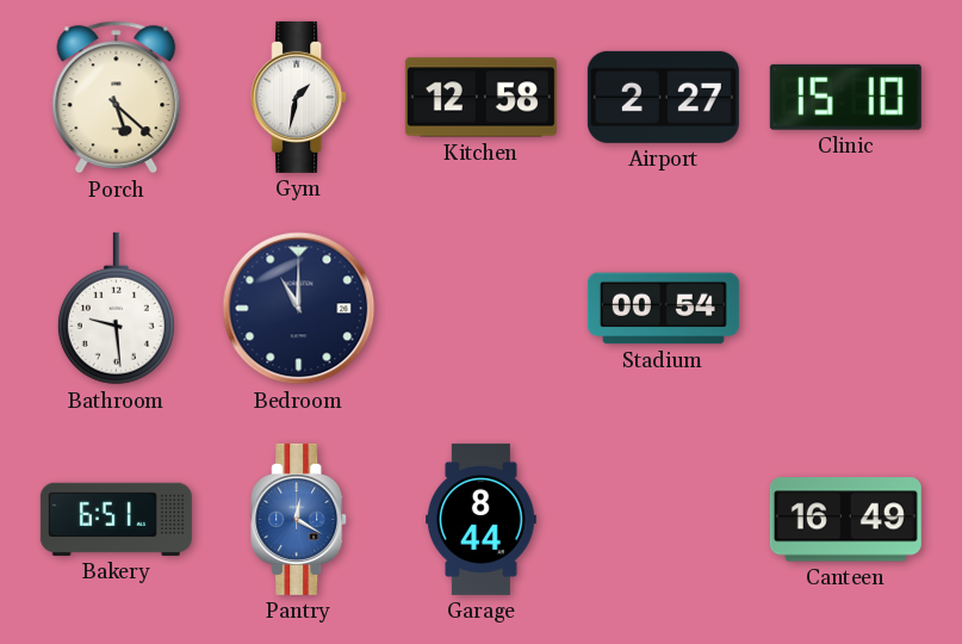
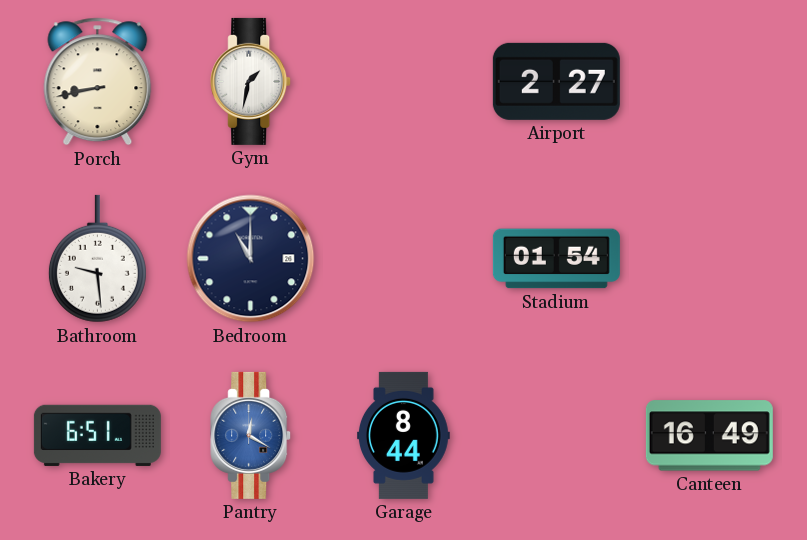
Porch: 5:22 -> 8:43 (98, 82)
Kitchen: 12:58 -> none (480, 98)
Clinic: 15:10 -> none (845, 97)
Stadium: 00:54 -> 01:54 (556, 259)
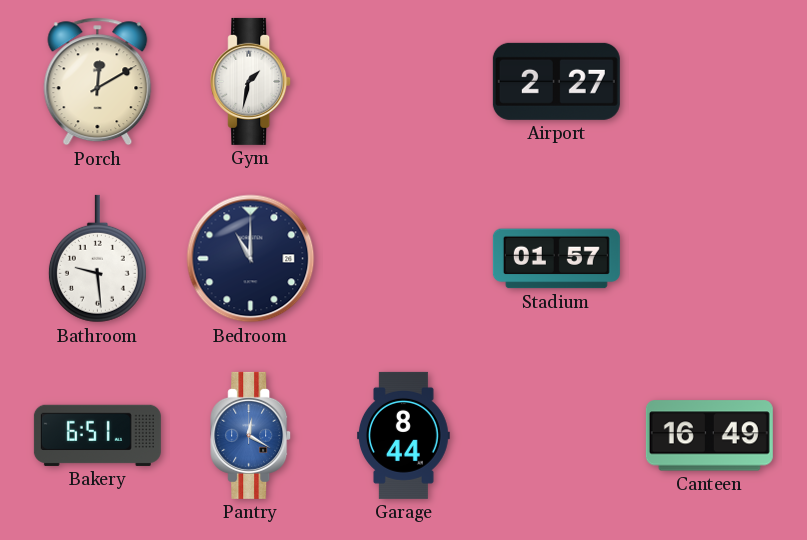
Porch: 8:43 -> 12:10 (98, 82)
Stadium: 01:54 -> 01:57 (556, 259)
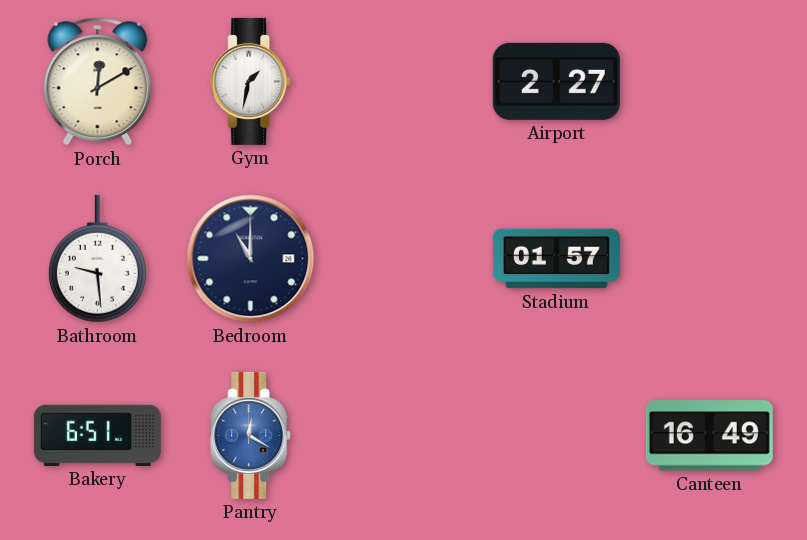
Garage: 8:44 -> none (404, 435)
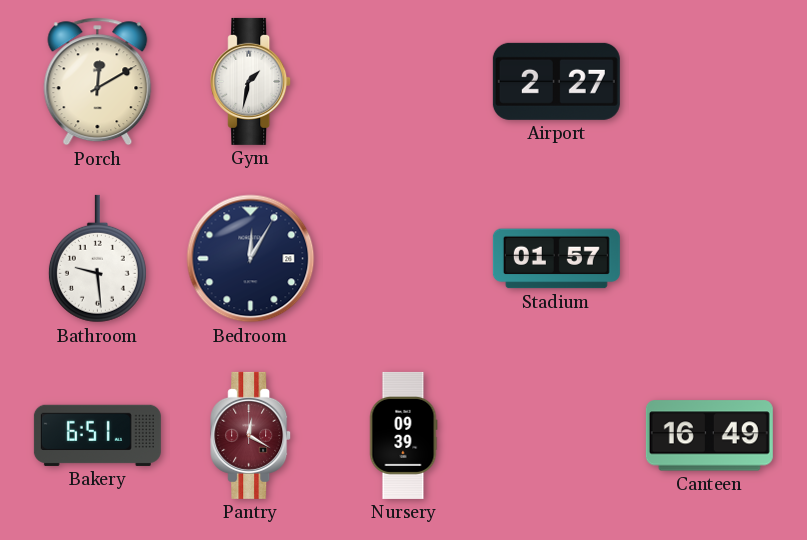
Bedroom: 11:00 -> 12:05 (251, 259)
Pantry dial: blue -> burgundy (251, 435)
Nursery: none -> 09:39 (403, 435)
